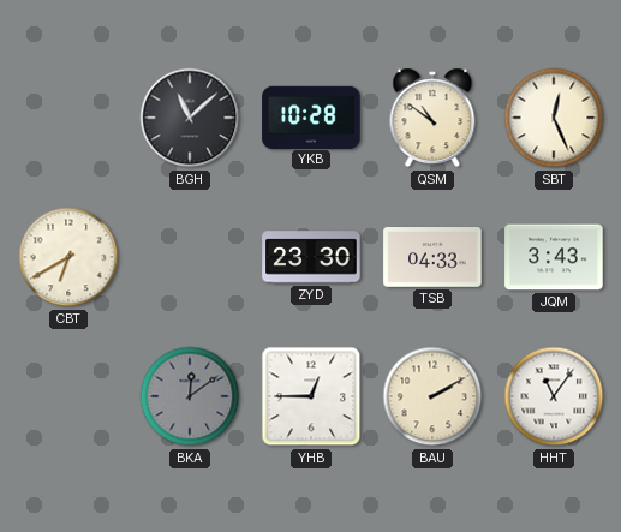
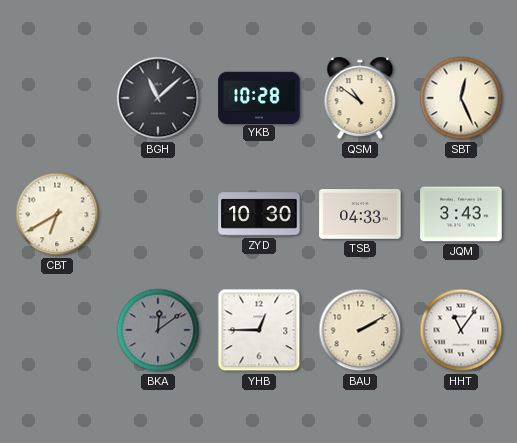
ZYD: 23:30 -> 10:30 (259, 214)
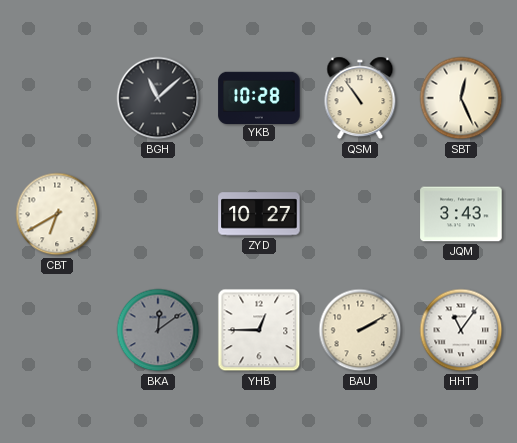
QSM: 10:51 -> 10:54 (360, 98)
ZYD: 10:30 -> 10:27 (259, 214)
TSB: 04:33 -> none (360, 215)
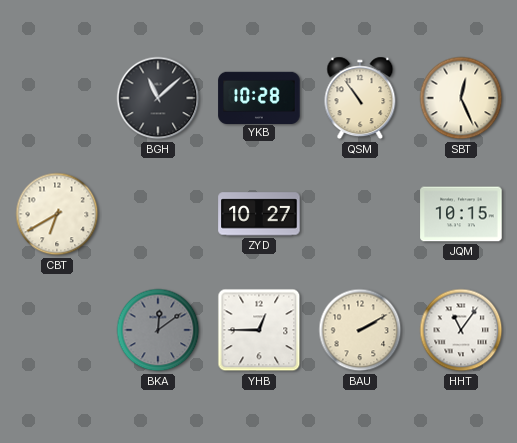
JQM: 3:43 -> 10:15 (461, 214)
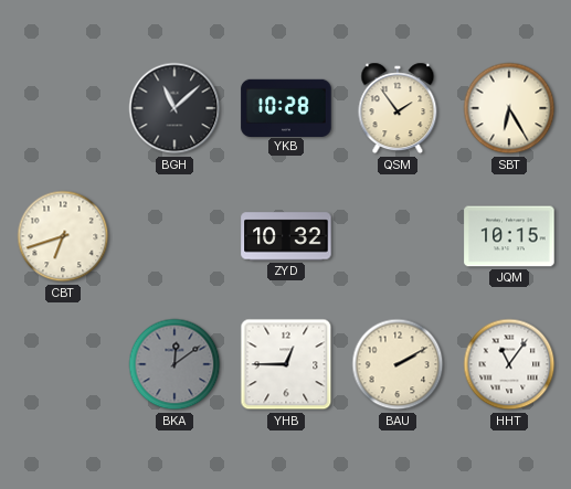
QSM: 10:54 -> 1:54 (398, 108)
SBT: 12:26 -> 6:25 (509, 108)
CBT: 6:40 -> 6:42 (63, 236)
ZYD: 10:27 -> 10:32 (286, 236)
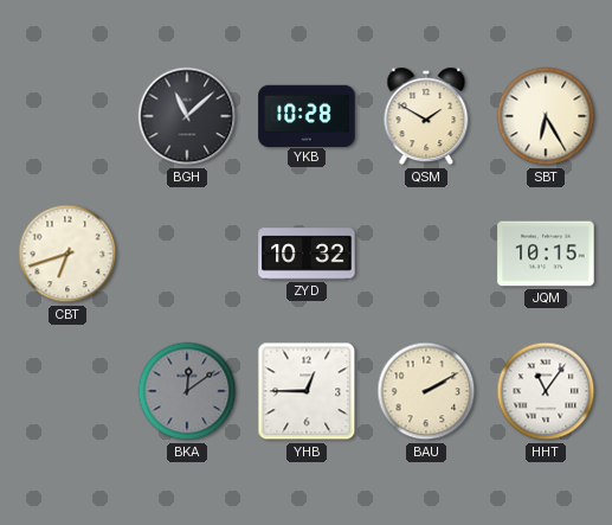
QSM: 1:54 -> 1:50 (426, 116)
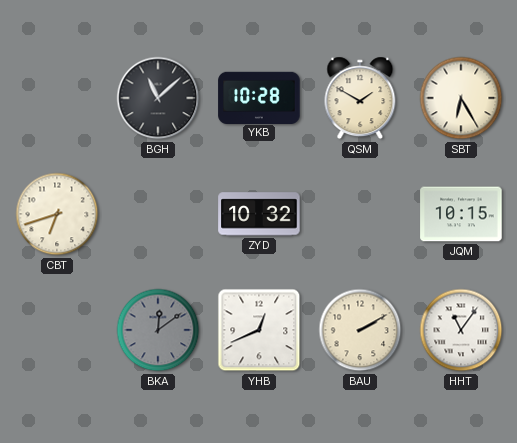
YHB: 12:45 -> 12:41 (259, 330)
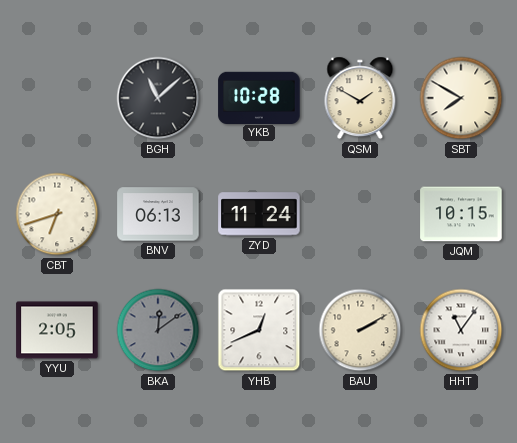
SBT: 6:25 -> 7:50 (461, 98)
BNV: none -> 06:13 (158, 214)
ZYD: 10:32 -> 11:24 (259, 214)
YYU: none -> 2:05 (57, 330)
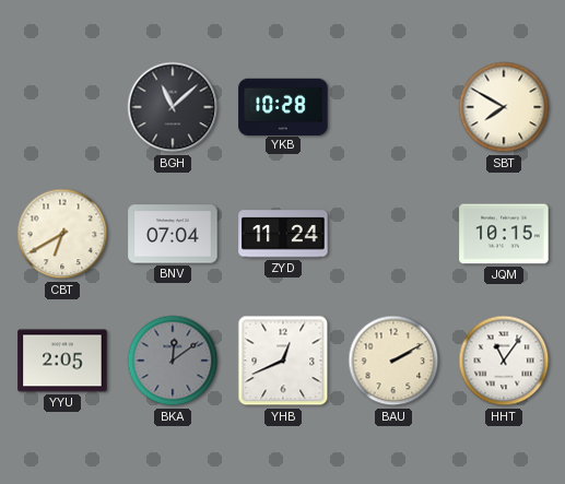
QSM: 1:50 -> none (360, 98)
CBT: 6:42 -> 6:40 (62, 234)
BNV: 06:13 -> 07:04 (173, 234)
